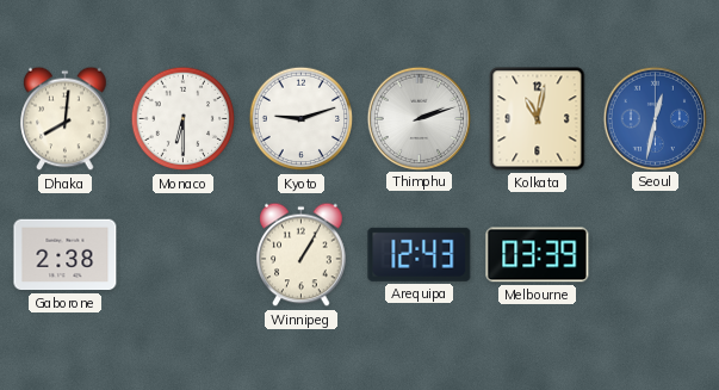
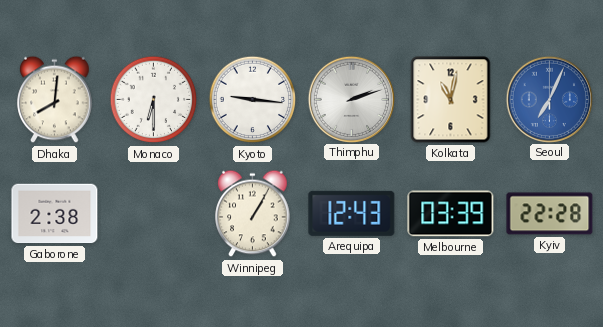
Kyoto: 9:12 -> 9:16 (253, 100)
Seoul: 12:32 -> 7:04 (549, 99)
Kyiv: none -> 22:28 (550, 214)
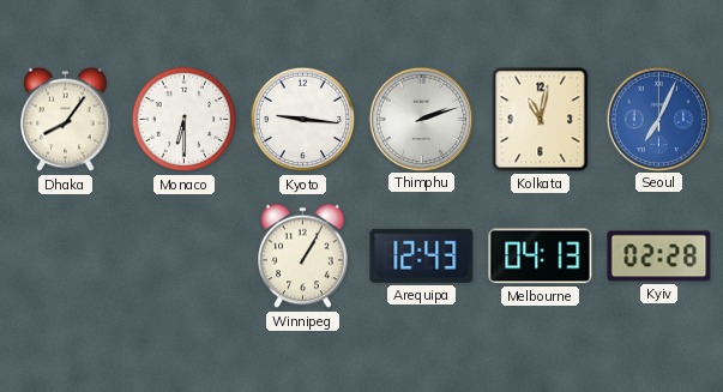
Dhaka: 8:01 -> 8:06 (66, 120)
Gaborone: 2:38 -> none (55, 214)
Melbourne: 03:39 -> 04:13 (541, 257)
Kyiv: 22:28 -> 02:28 (659, 257)
